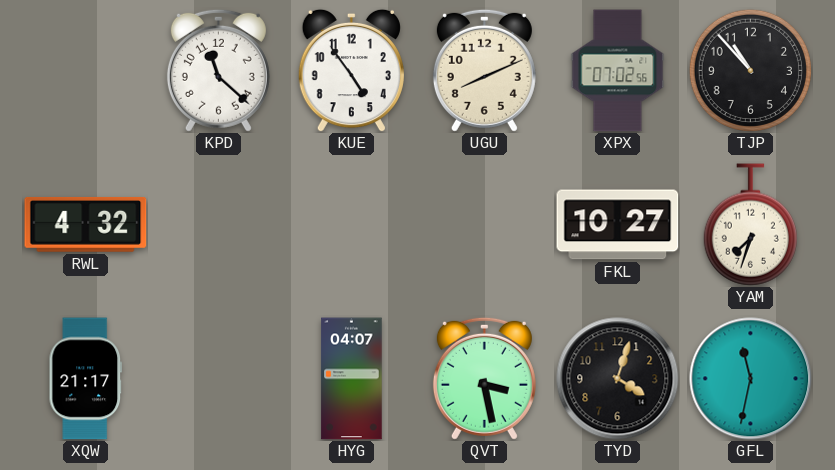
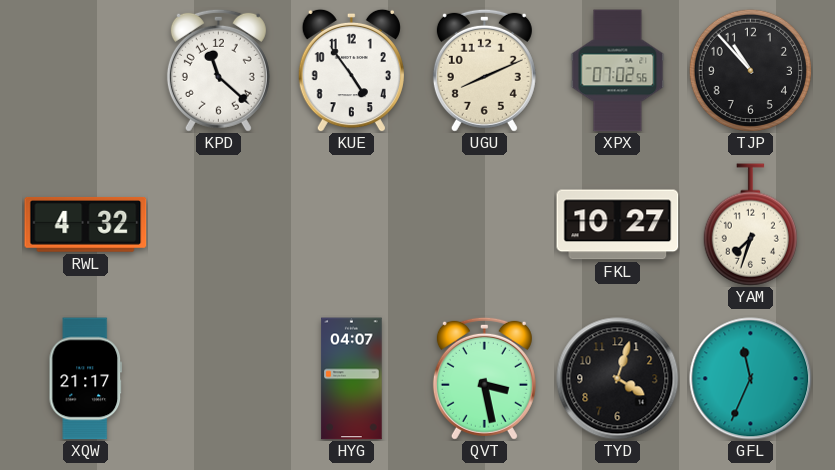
GFL: 11:32 -> 11:34 (751, 379)
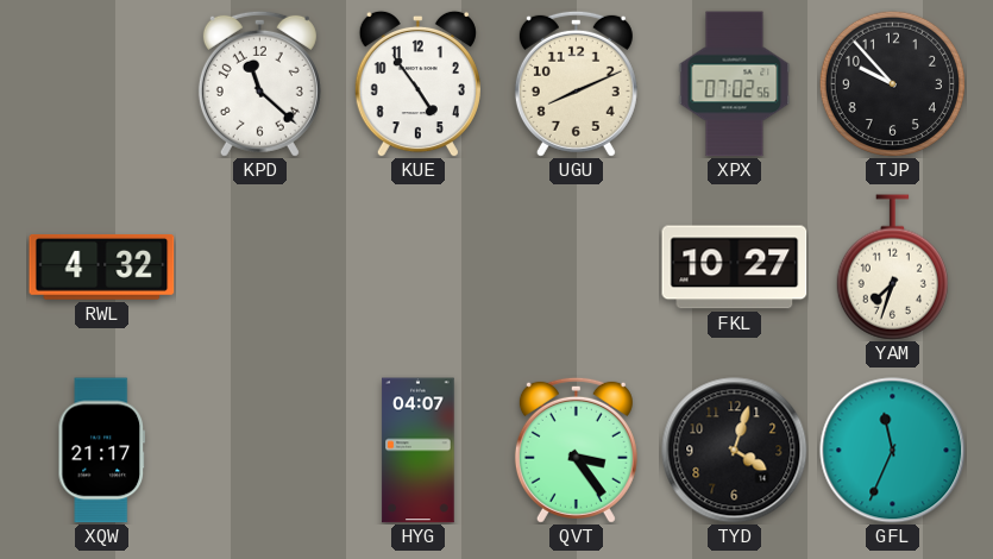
TJP: 10:53 -> 9:53 (892, 83)
QVT: 3:28 -> 3:24 (576, 450)
